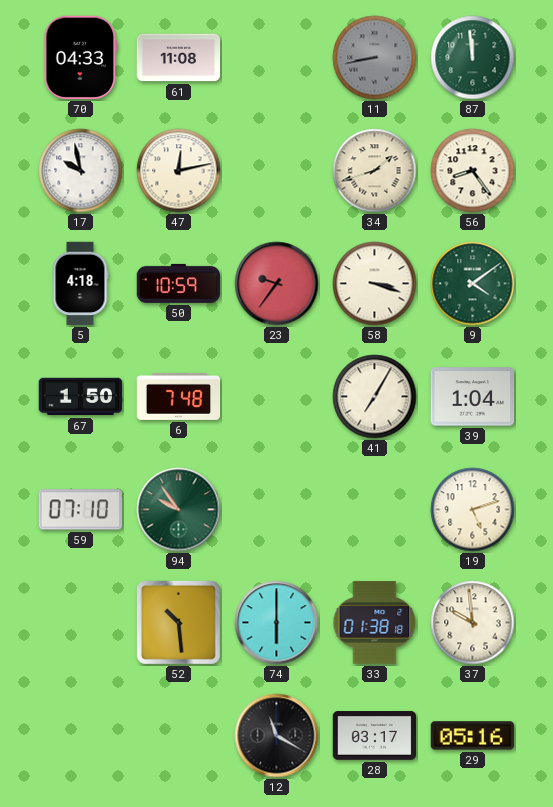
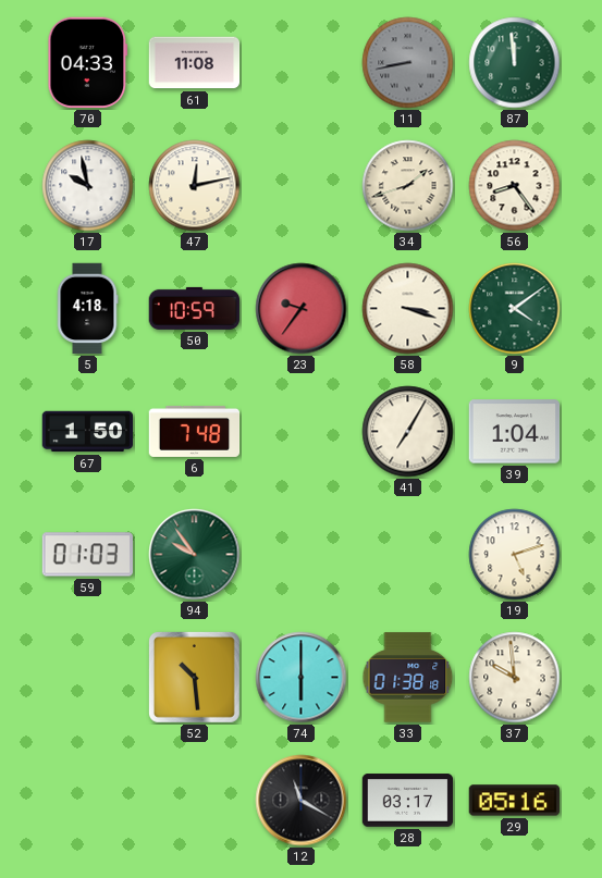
59: 07:10 -> 01:03 (87, 555)
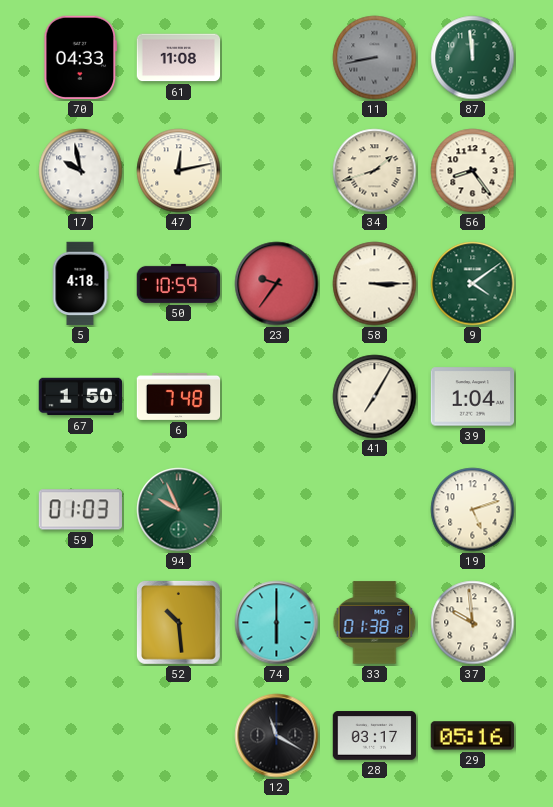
58: 3:18 -> 3:15 (375, 284)
94: 9:54 -> 9:56 (179, 510)
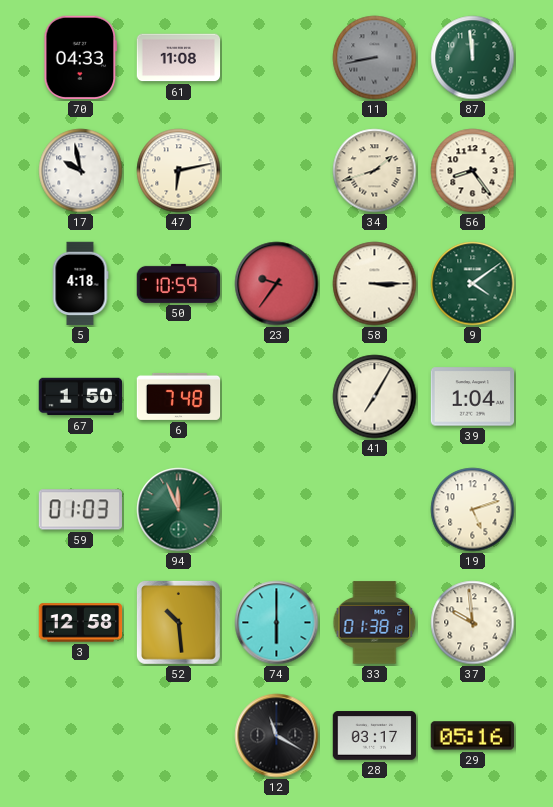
47: 12:13 -> 6:13 (179, 171)
94: 9:56 -> 11:56 (179, 510)
3: none -> 12:58 (81, 623)
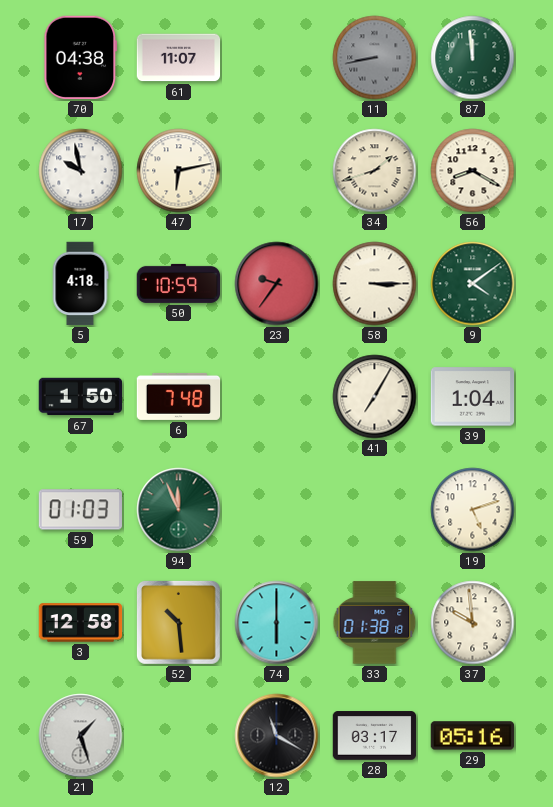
70: 04:33 -> 04:38 (81, 58)
61: 11:08 -> 11:07 (179, 58)
56: 8:24 -> 8:20 (473, 171)
21: none -> 1:27 (81, 736)
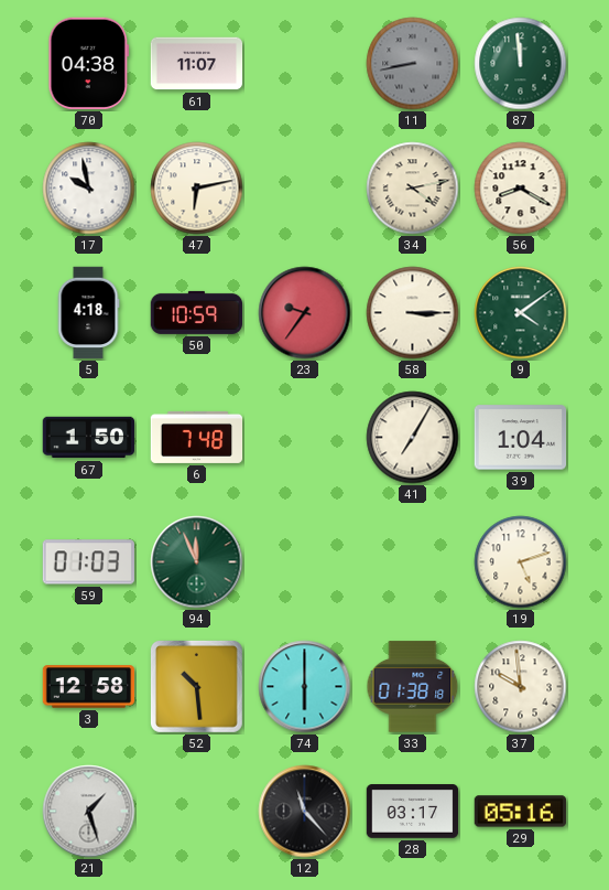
34: 1:42 -> 4:13 (413, 189)
12: 11:20 -> 11:23 (305, 812)
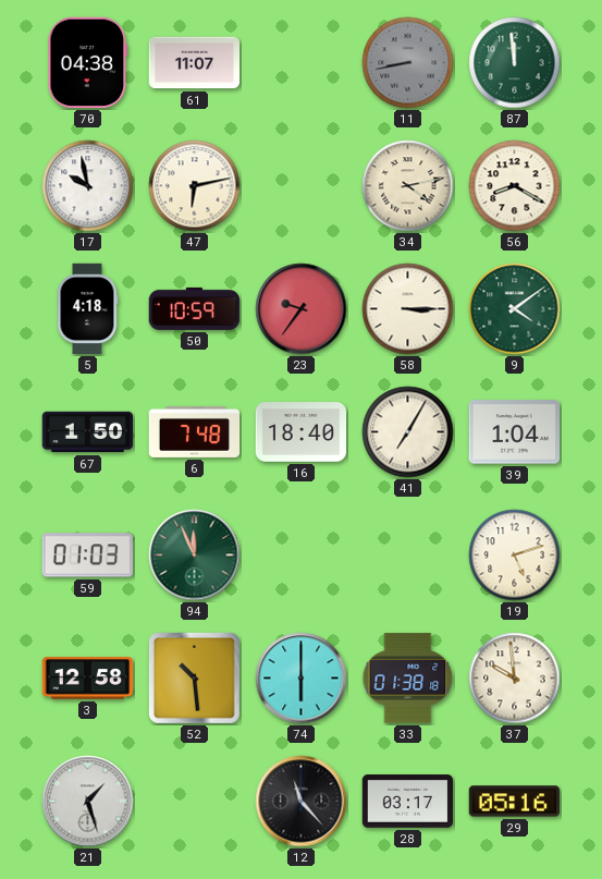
16: none -> 18:40 (302, 432)
